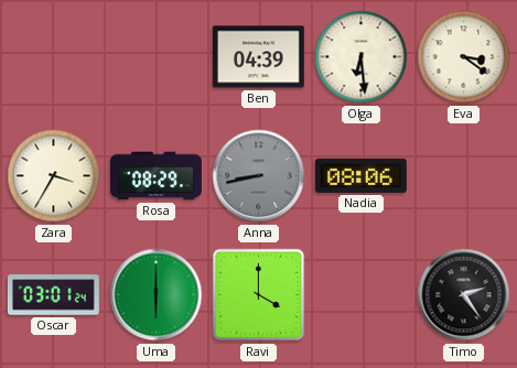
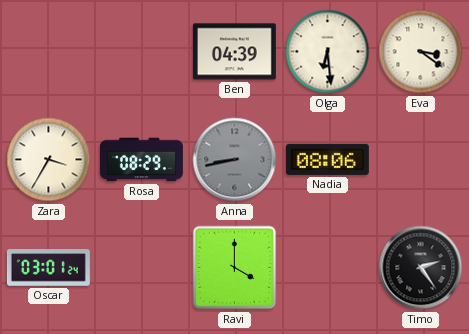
Uma: 6:00 -> none (157, 295)
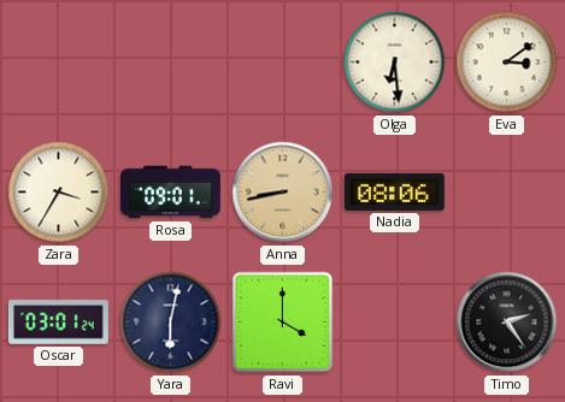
Ben: 04:39 -> none (234, 52)
Eva: 3:21 -> 3:09 (507, 63)
Rosa: 08:29 -> 09:01 (170, 193)
Anna dial: grey -> champagne (283, 193)
Yara: none -> 6:02 (171, 323)
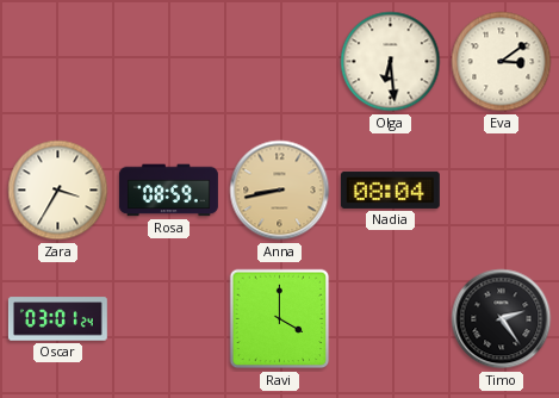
Rosa: 09:01 -> 08:59 (168, 191)
Nadia: 08:06 -> 08:04 (390, 189)
Yara: 6:02 -> none (171, 323)
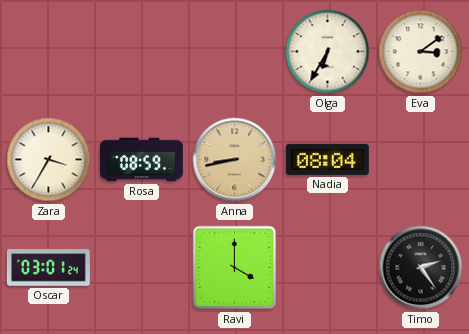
Olga: 6:29 -> 6:35 (328, 52)
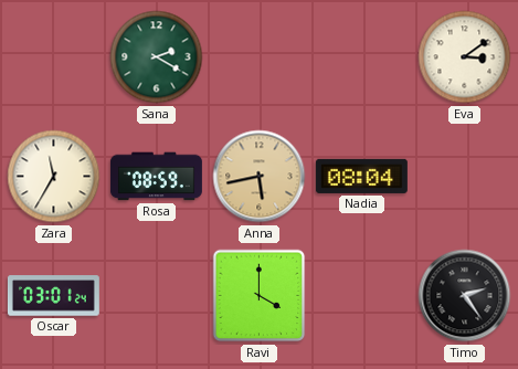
Sana: none -> 2:20 (157, 57)
Olga: 6:35 -> none (328, 52)
Zara: 3:35 -> 11:35 (54, 177)
Anna: 8:43 -> 5:43 (260, 177)
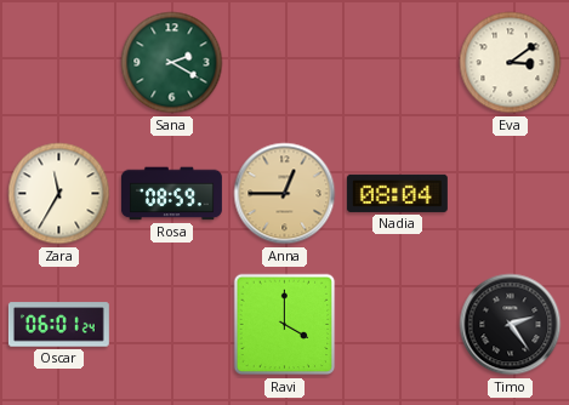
Anna: 5:43 -> 12:45 (285, 194)
Oscar: 03:01 -> 06:01 (58, 325)
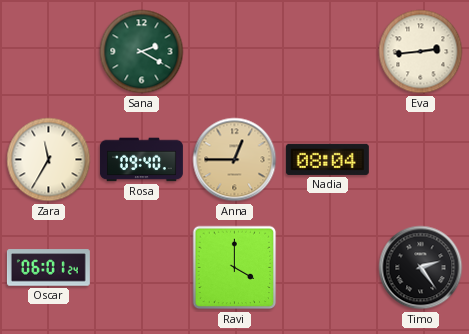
Eva: 3:09 -> 2:44 (421, 52)
Rosa: 08:59 -> 09:40 (141, 160)
